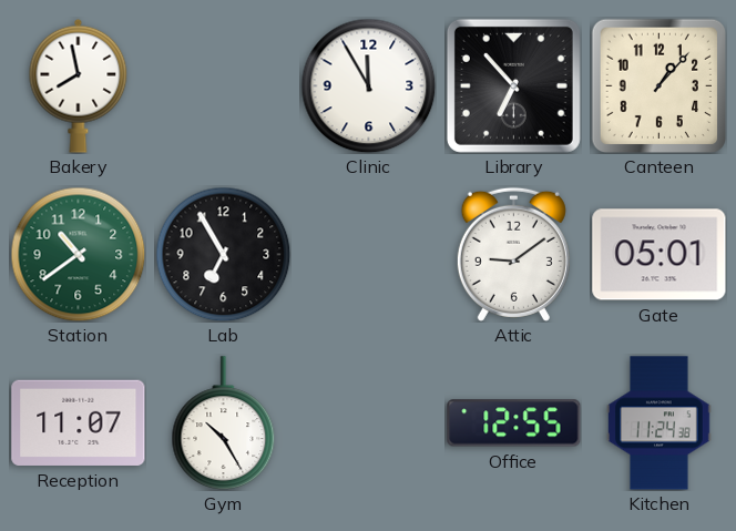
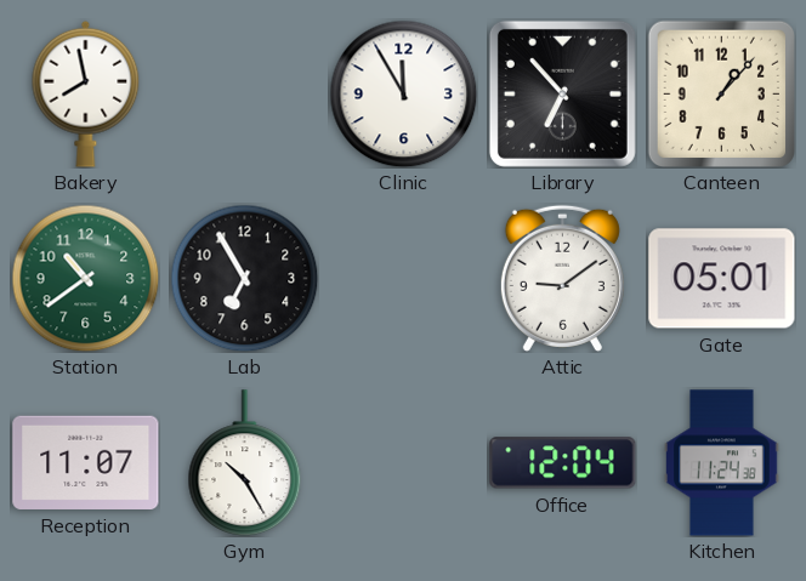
Office: 12:55 -> 12:04 (563, 463)
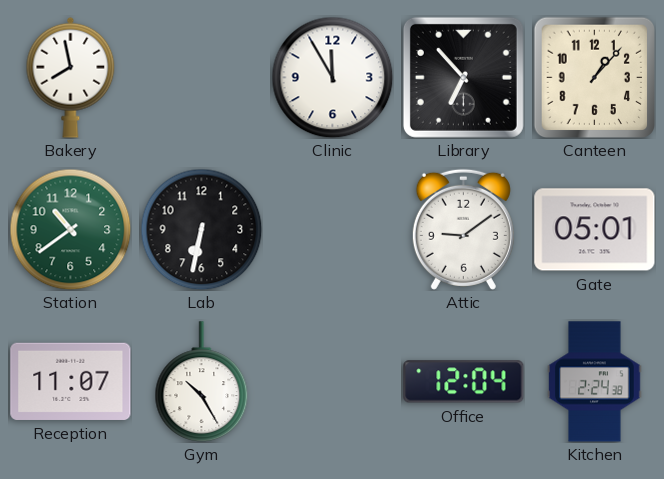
Lab: 6:55 -> 6:32 (201, 229)
Kitchen: 11:24 -> 2:24 (595, 382)
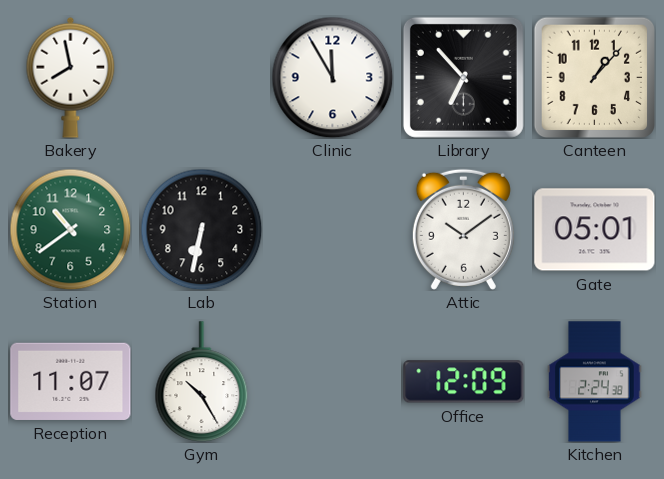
Attic: 9:09 -> 10:09 (463, 229)
Office: 12:04 -> 12:09 (464, 382)
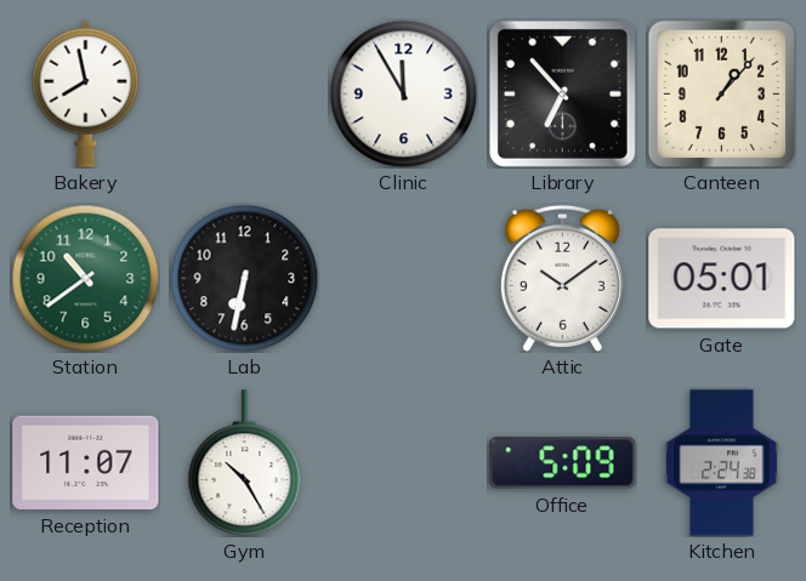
Office: 12:09 -> 5:09 (563, 463)
